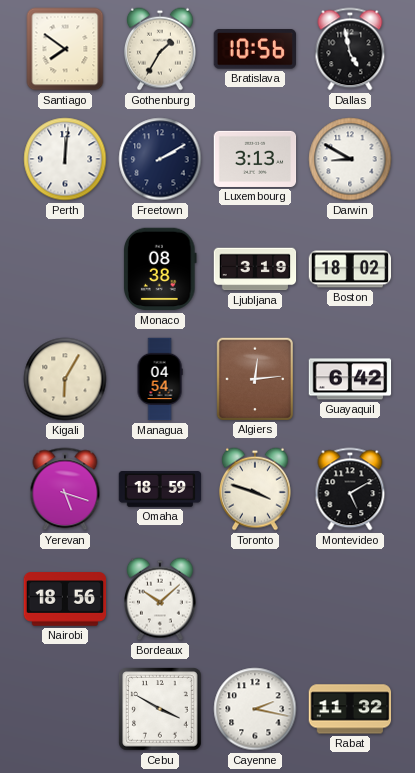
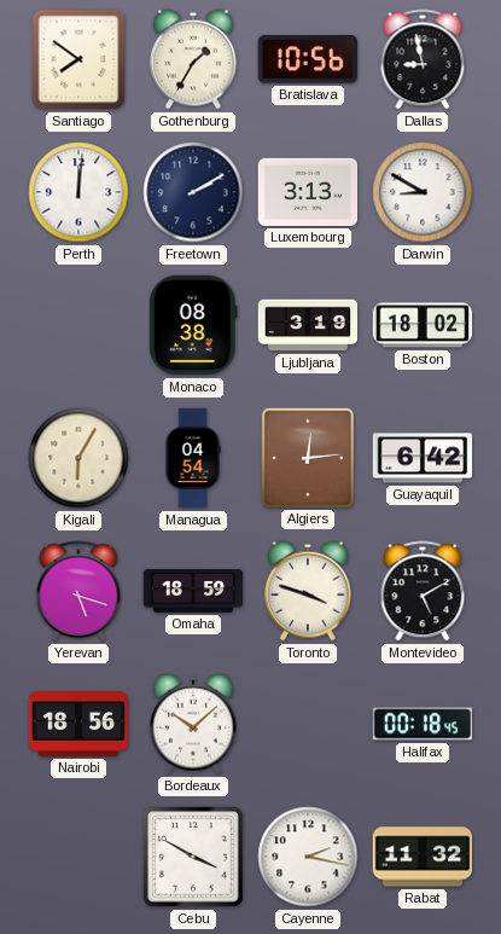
Dallas: 4:58 -> 8:58 (423, 59)
Halifax: none -> 00:18 (423, 724)
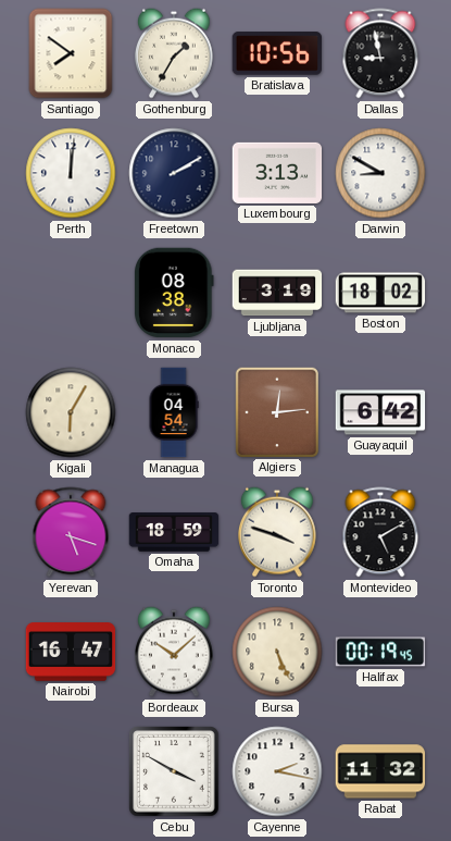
Nairobi: 18:56 -> 16:47 (71, 652)
Bursa: none -> 5:26 (277, 652)
Halifax: 00:18 -> 00:19 (380, 652)
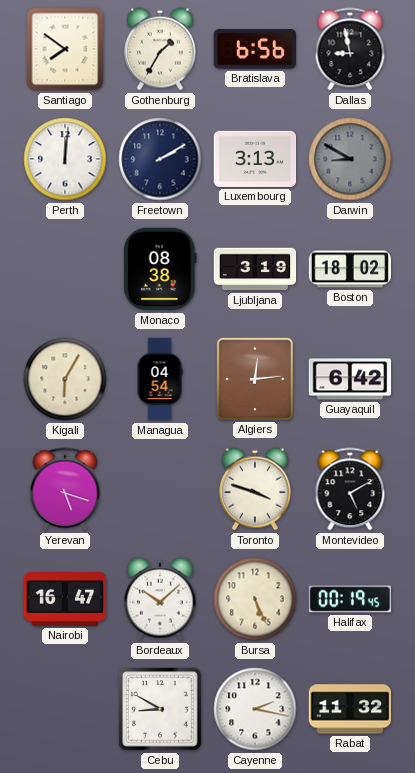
Bratislava: 10:56 -> 6:56 (254, 49)
Darwin dial: white -> grey (350, 159)
Omaha: 18:59 -> none (174, 533)
Cebu: 3:50 -> 8:50 (161, 710)
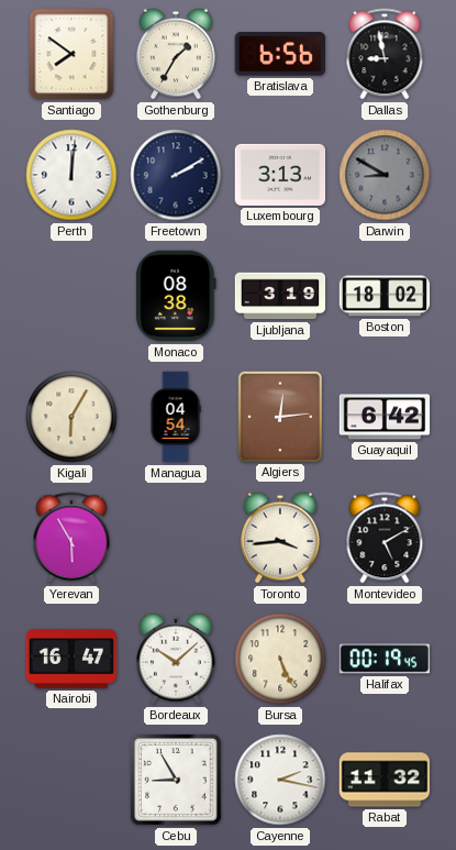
Yerevan: 5:18 -> 5:55 (71, 538)
Toronto: 3:48 -> 3:44 (281, 538)
Cebu: 8:50 -> 8:55 (177, 781)
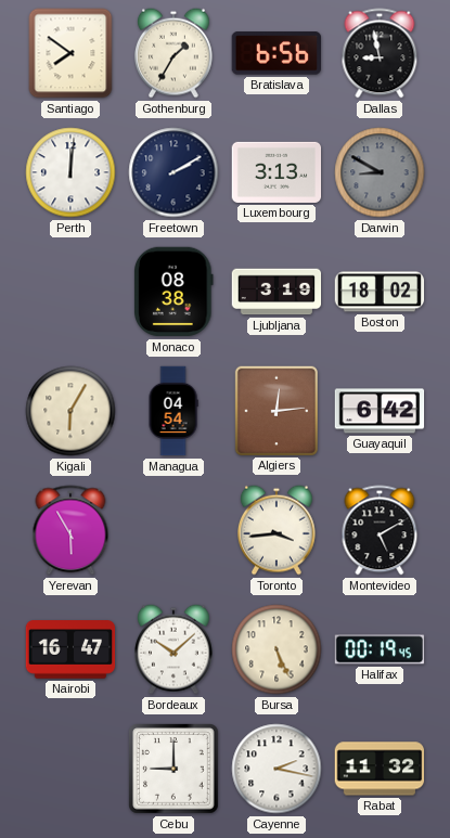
Cebu: 8:55 -> 9:00 (175, 770)
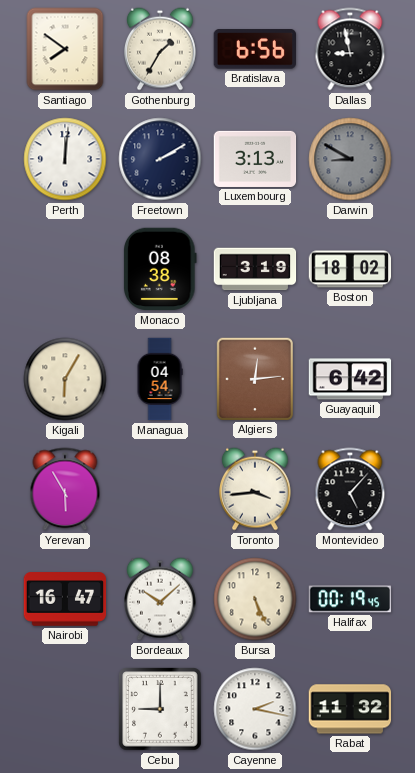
Montevideo: 5:10 -> 5:07 (350, 489)
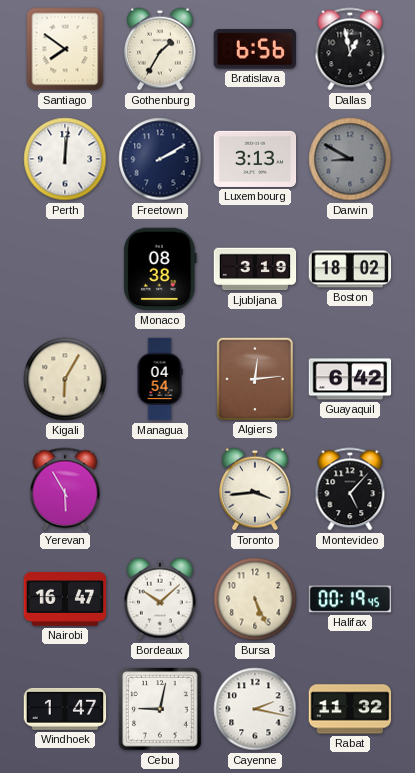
Dallas: 8:58 -> 12:58 (350, 49)
Windhoek: none -> 1:47 (65, 709)
Cebu: 9:00 -> 9:02 (161, 710)
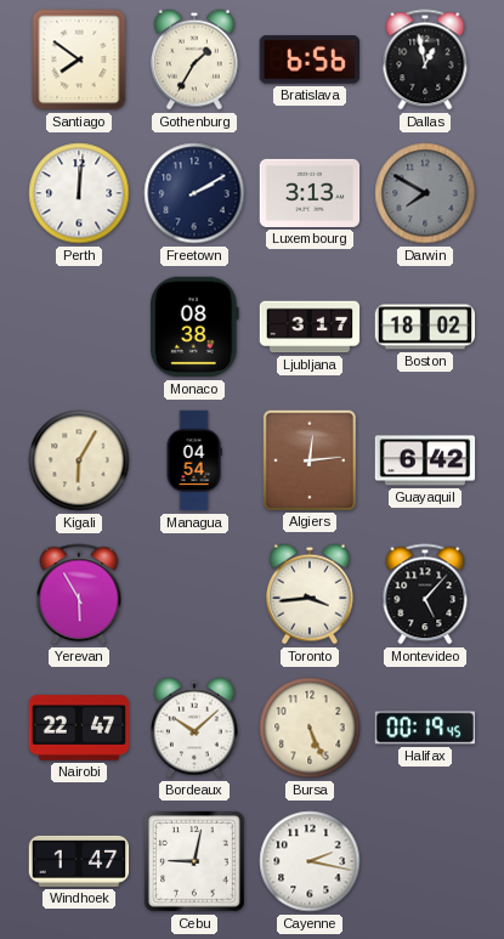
Darwin: 8:50 -> 7:50 (425, 193)
Ljubljana: 3:19 -> 3:17 (310, 327)
Nairobi: 16:47 -> 22:47 (79, 728)
Rabat: 11:32 -> none (350, 709)
